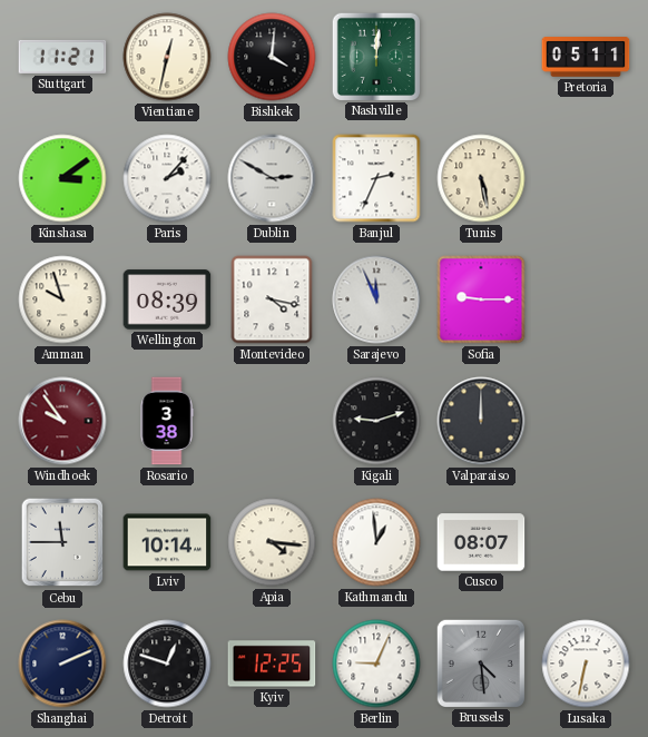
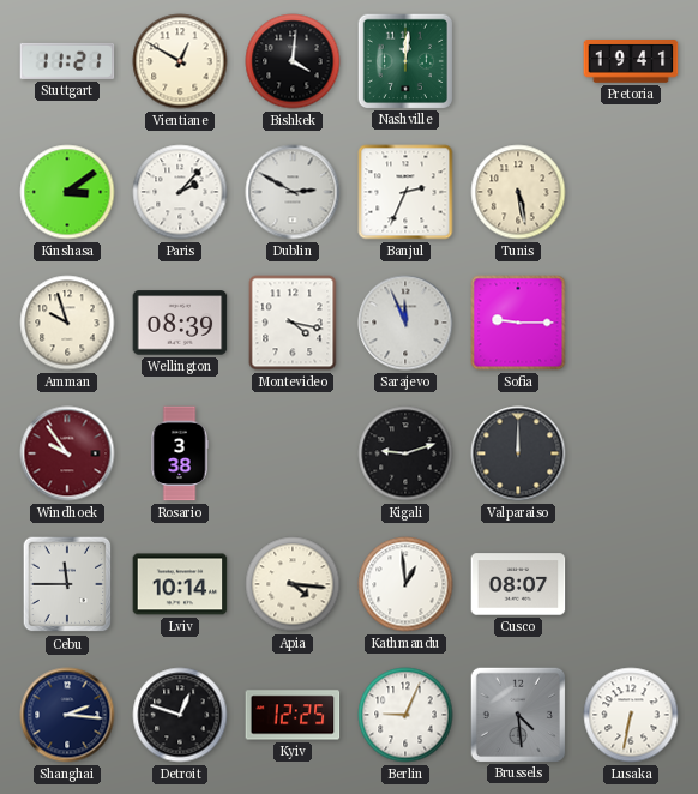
Vientiane: 12:32 -> 12:50 (180, 61)
Pretoria: 05:11 -> 19:41 (631, 61)
Shanghai: 2:11 -> 2:16 (67, 715)
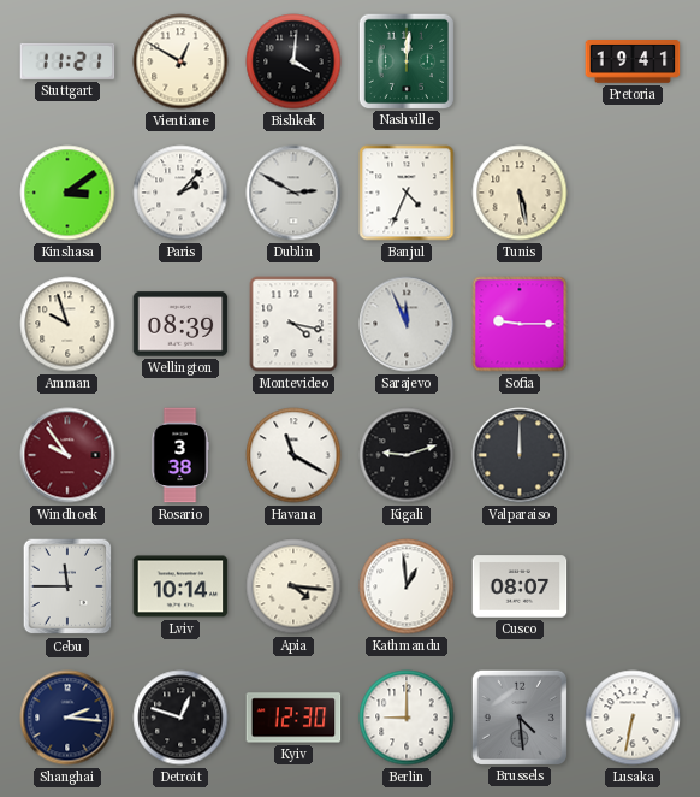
Banjul: 2:34 -> 4:34 (407, 193)
Havana: none -> 11:20 (293, 455)
Kyiv: 12:25 -> 12:30 (293, 718)
Berlin: 9:04 -> 9:00 (407, 718)
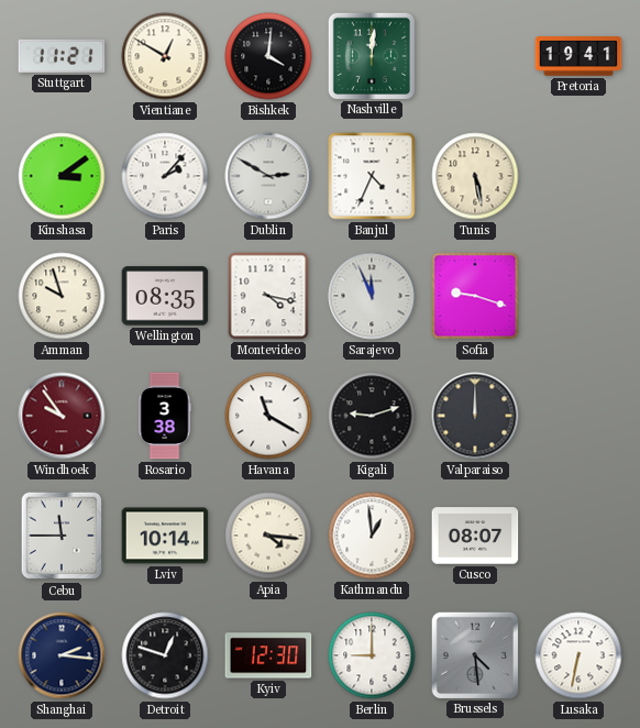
Wellington: 08:39 -> 08:35 (165, 296)
Sofia: 9:15 -> 9:18 (475, 296)
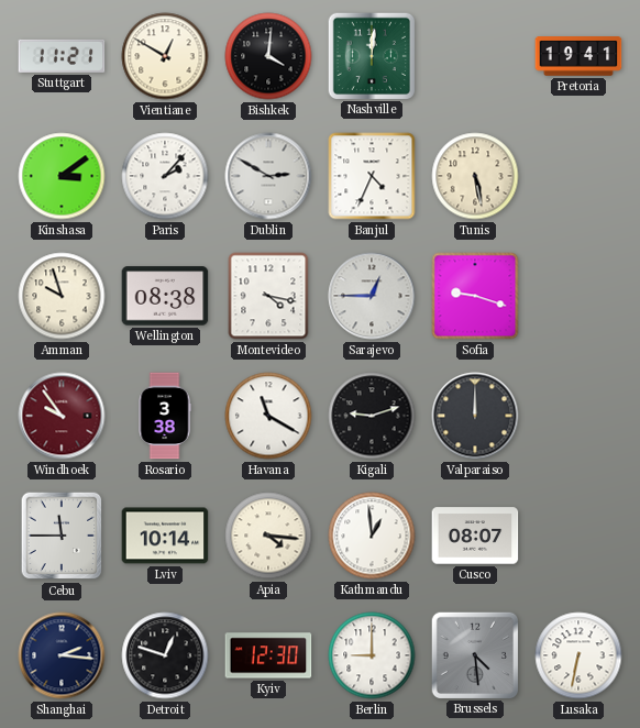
Wellington: 08:35 -> 08:38 (165, 296)
Sarajevo: 11:56 -> 12:45 (372, 296)
